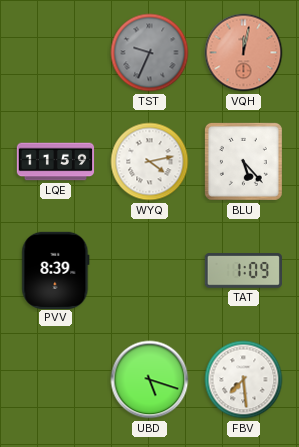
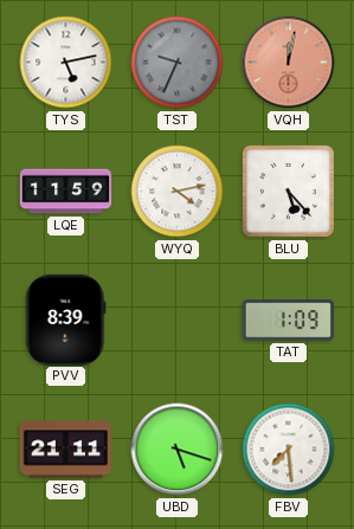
TYS: none -> 5:13 (66, 63)
SEG: none -> 21:11 (65, 450)
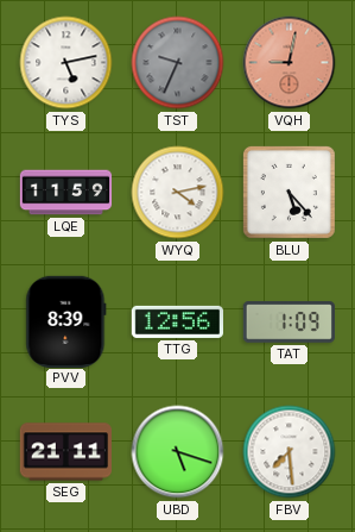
VQH: 12:02 -> 9:02 (290, 63)
TTG: none -> 12:56 (177, 321)
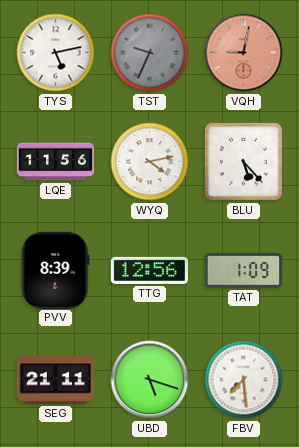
LQE: 11:59 -> 11:56 (56, 162)
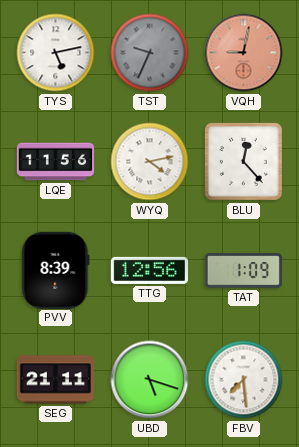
BLU: 5:23 -> 12:23 (243, 161)
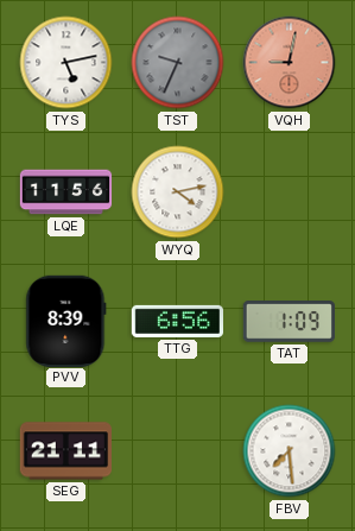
BLU: 12:23 -> none (243, 161)
TTG: 12:56 -> 6:56 (177, 321)
UBD: 5:18 -> none (150, 380)
